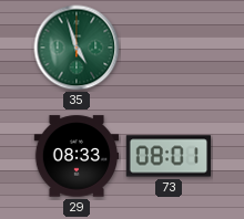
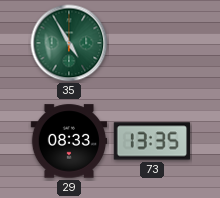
35: 4:57 -> 4:55 (69, 43)
73: 08:01 -> 13:35 (152, 141)
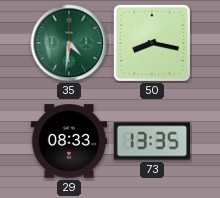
35: 4:55 -> 4:31 (69, 43)
50: none -> 8:17 (152, 43)
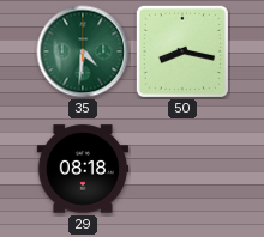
29: 08:33 -> 08:18 (83, 169)
73: 13:35 -> none (152, 141)
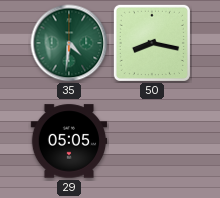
29: 08:18 -> 05:05 (69, 141)
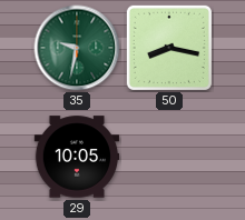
35: 4:31 -> 9:32 (77, 48)
29: 05:05 -> 10:05 (77, 157)
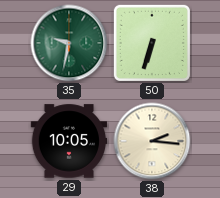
50: 8:17 -> 6:33 (152, 43)
38: none -> 2:16 (152, 141)
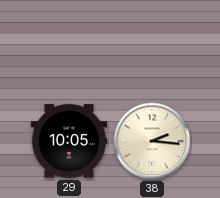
35: 9:32 -> none (69, 43)
50: 6:33 -> none (152, 43)
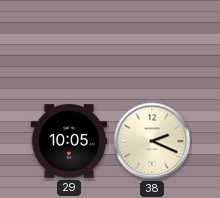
38: 2:16 -> 2:19 (152, 141)
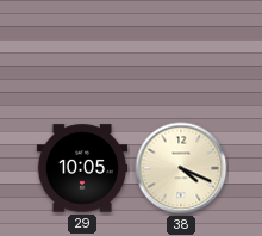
38: 2:19 -> 4:19 (181, 168)
